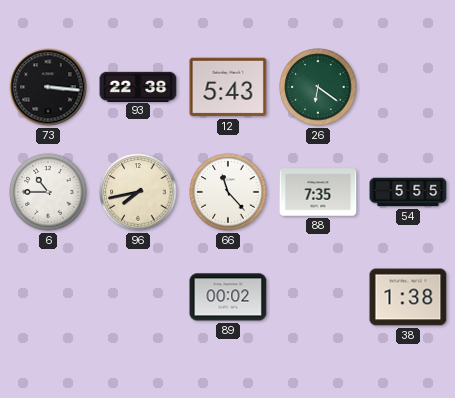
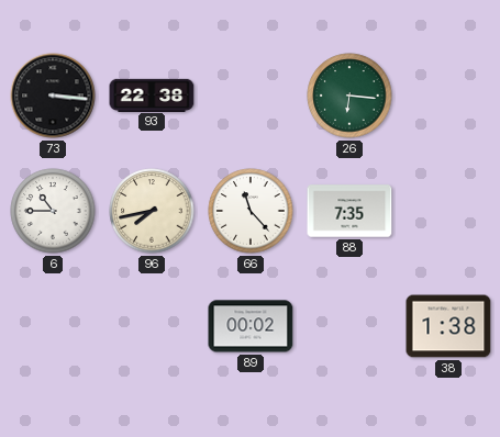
12: 5:43 -> none (228, 87)
26: 6:21 -> 6:16 (349, 96)
54: 5:55 -> none (408, 192)
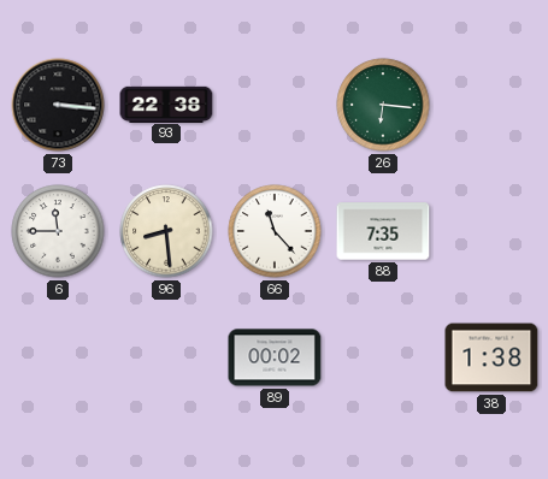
6: 10:45 -> 11:45 (58, 231)
96: 7:43 -> 8:29 (166, 231)
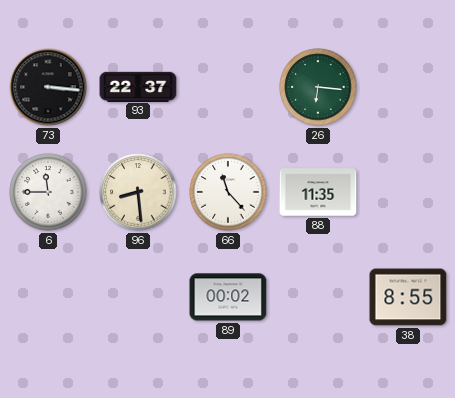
93: 22:38 -> 22:37 (138, 86)
88: 7:35 -> 11:35 (318, 192)
38: 1:38 -> 8:55 (408, 297)
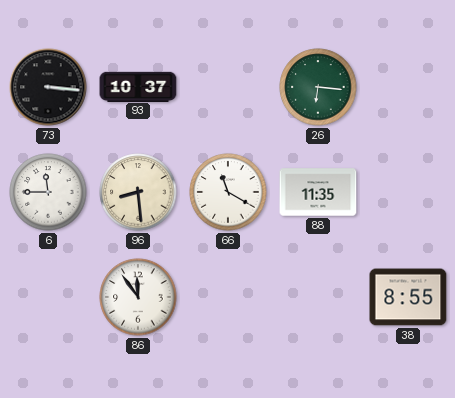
93: 22:37 -> 10:37 (138, 86)
66: 11:23 -> 11:20 (228, 192)
86: none -> 11:54 (138, 297)
89: 00:02 -> none (228, 297)
